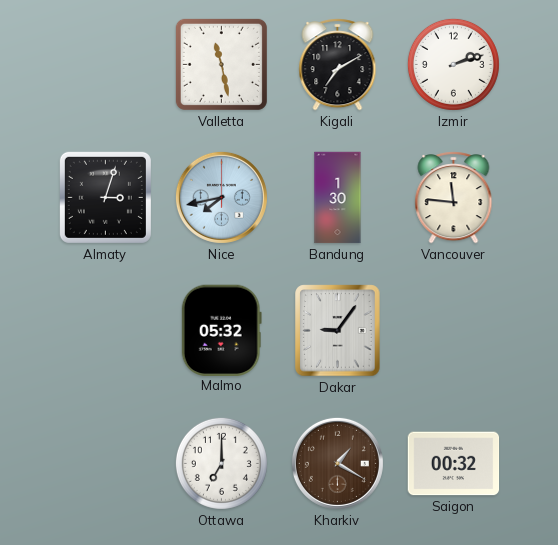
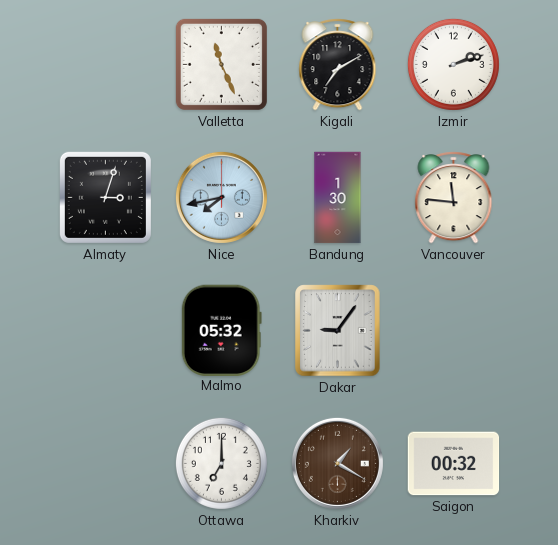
Valletta: 11:28 -> 11:26 (221, 64)
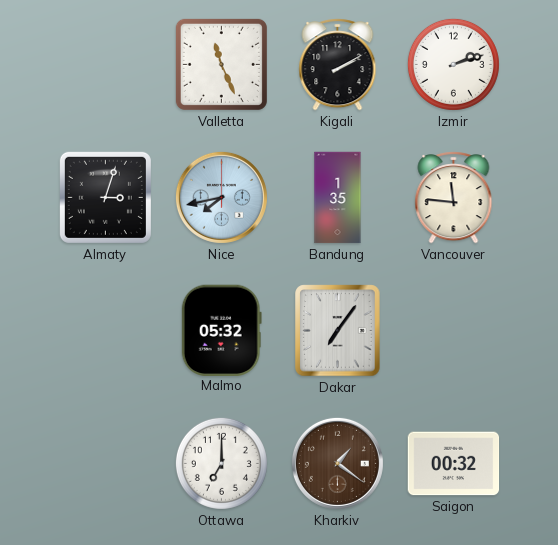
Kigali: 7:10 -> 2:10 (338, 65)
Bandung: 1:30 -> 1:35 (338, 198)
Dakar: 9:06 -> 7:06 (338, 331)
Kharkiv: 1:20 -> 1:21 (337, 463)
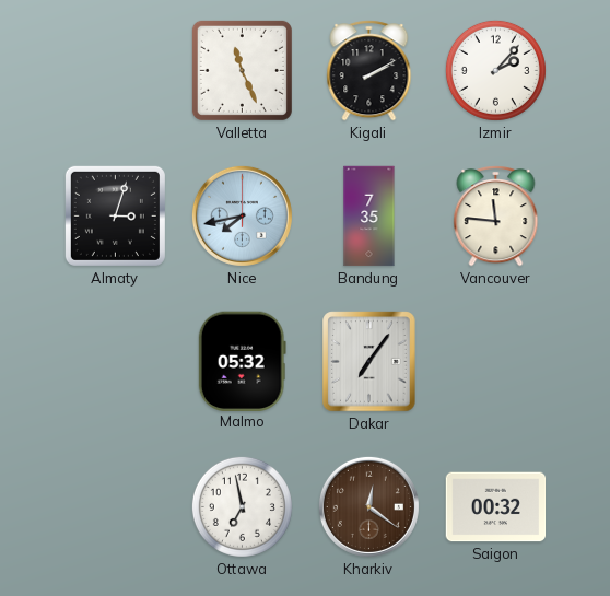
Izmir: 2:12 -> 2:07 (495, 70)
Bandung: 1:35 -> 7:35 (369, 217)
Ottawa: 7:00 -> 6:58 (242, 506)
Kharkiv: 1:21 -> 12:21 (368, 506)
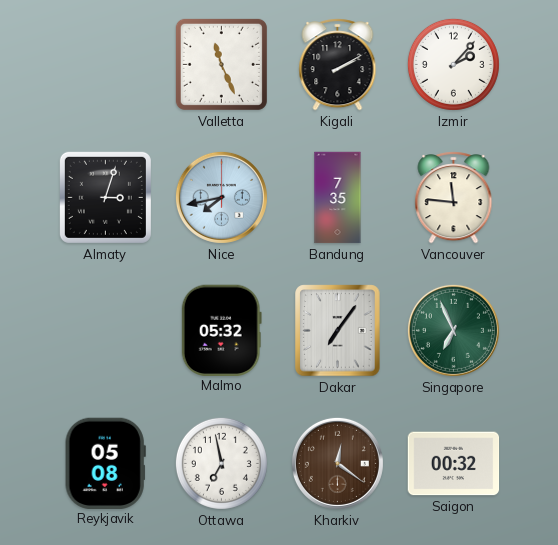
Singapore: none -> 6:56 (453, 330)
Reykjavik: none -> 05:08 (105, 463)
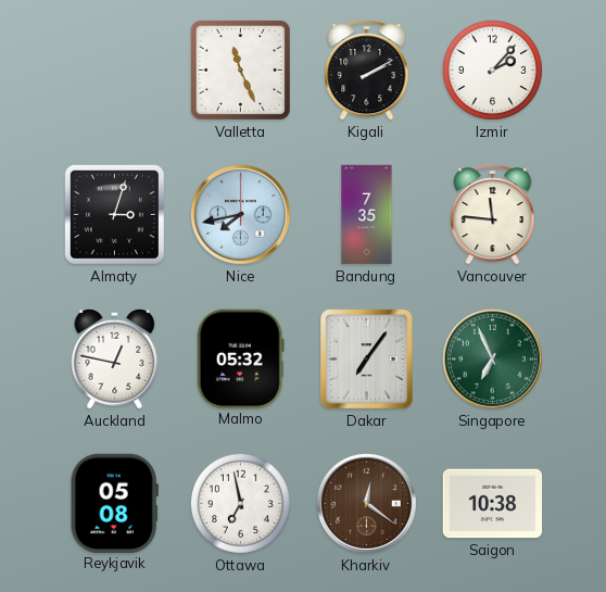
Auckland: none -> 12:47 (115, 358)
Saigon: 00:32 -> 10:38 (493, 504)
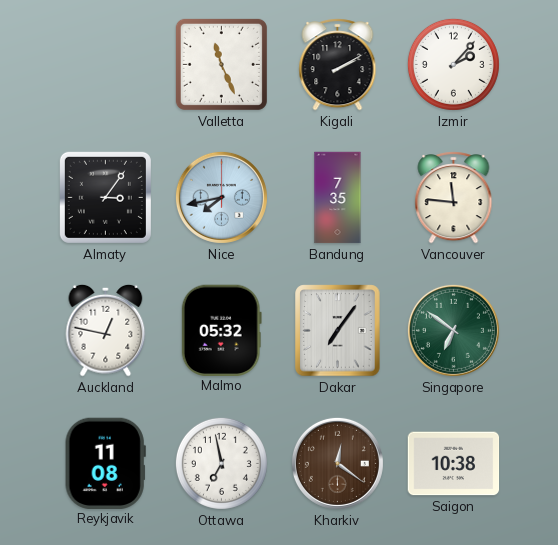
Almaty: 3:03 -> 3:06 (105, 197)
Singapore: 6:56 -> 6:51 (453, 330)
Reykjavik: 05:08 -> 11:08 (105, 463)
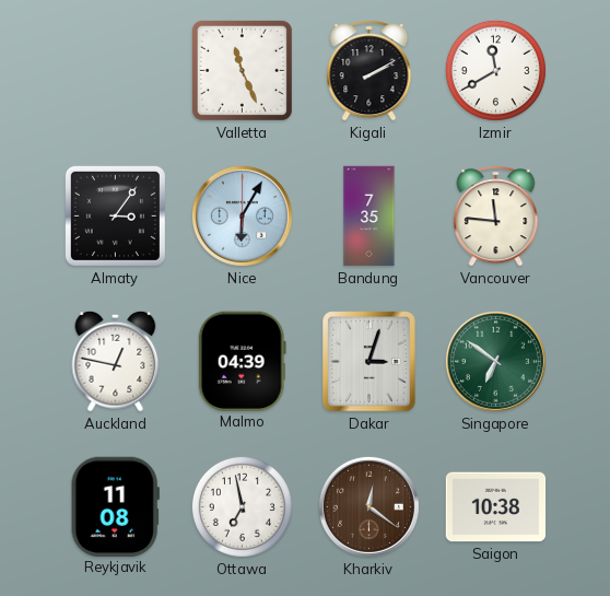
Izmir: 2:07 -> 11:40 (495, 70)
Nice: 7:43 -> 6:05 (242, 215)
Malmo: 05:32 -> 04:39 (242, 361)
Dakar: 7:06 -> 3:03 (369, 362)
